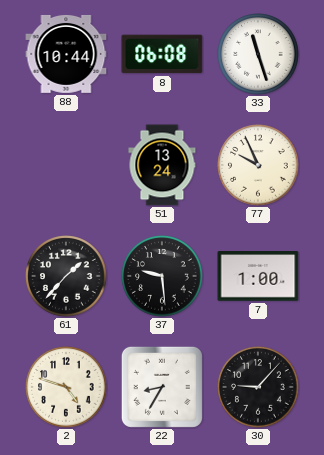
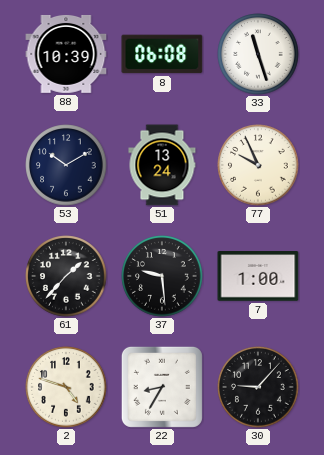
88: 10:44 -> 10:39 (66, 54)
53: none -> 10:10 (66, 165)
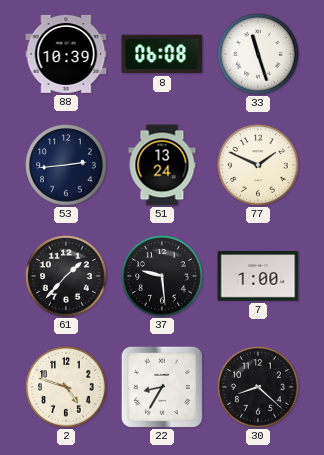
53: 10:10 -> 2:44 (66, 165)
77: 9:56 -> 1:49 (258, 165)
30: 9:07 -> 8:22 (258, 387)
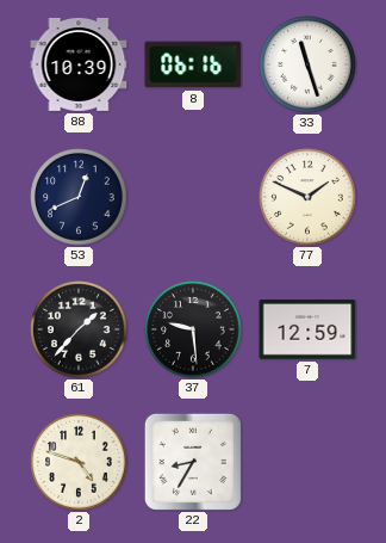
8: 06:08 -> 06:16 (193, 64)
53: 2:44 -> 12:41 (79, 197)
51: 13:24 -> none (162, 165)
7: 1:00 -> 12:59 (307, 329)
30: 8:22 -> none (258, 387)
